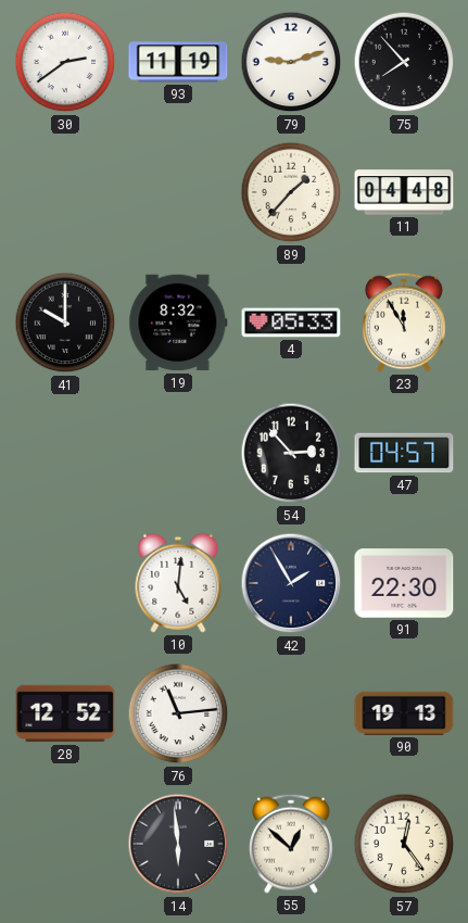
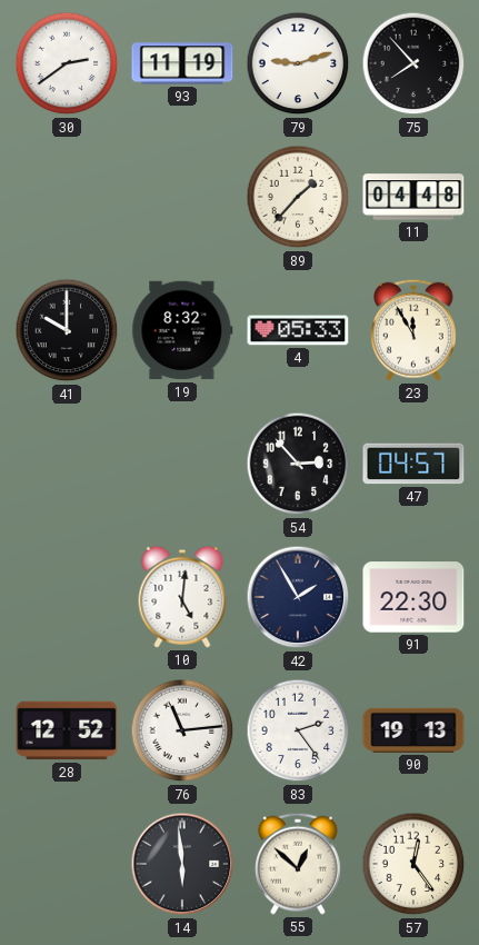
83: none -> 2:24 (298, 730)
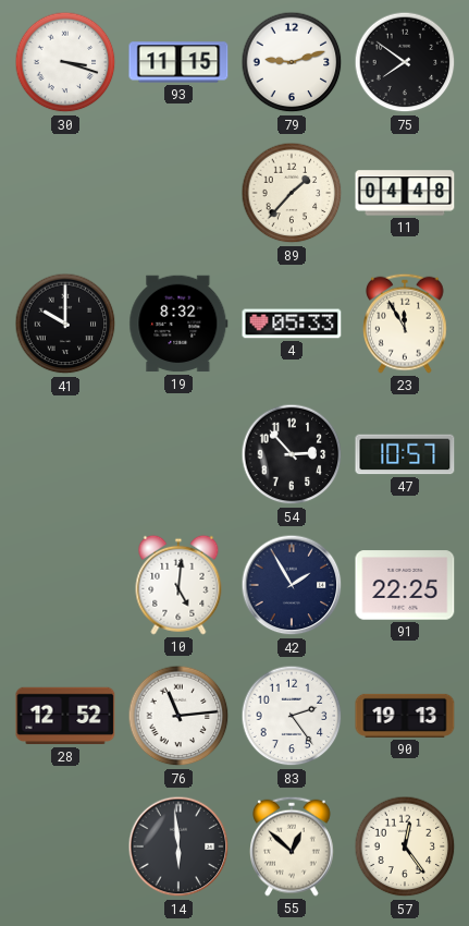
30: 2:39 -> 3:18 (65, 62)
93: 11:19 -> 11:15 (178, 62)
75: 7:53 -> 7:51 (405, 62)
47: 04:57 -> 10:57 (405, 454)
91: 22:30 -> 22:25 (405, 585)
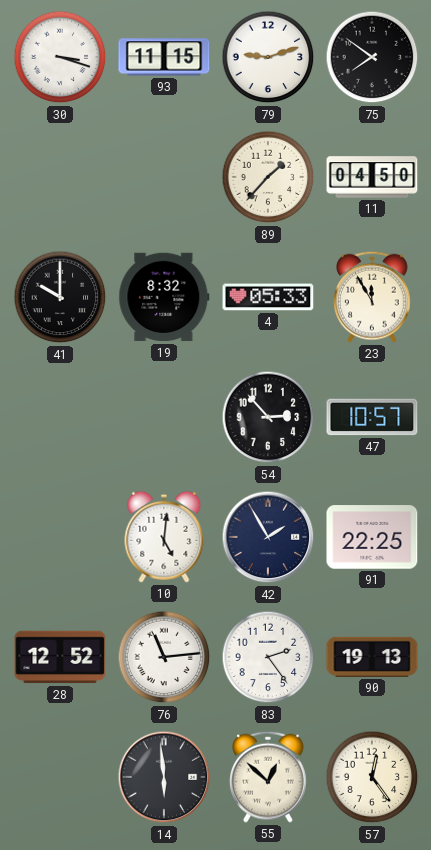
11: 04:48 -> 04:50 (372, 177)
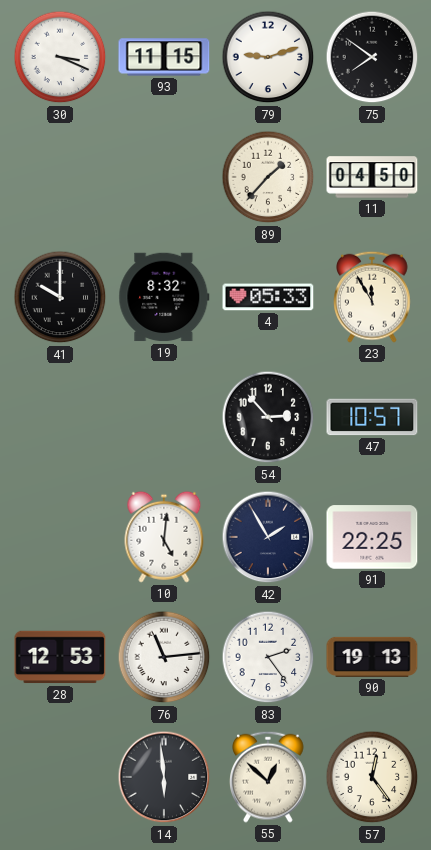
30: 3:18 -> 3:19 (60, 57)
28: 12:52 -> 12:53 (60, 657)
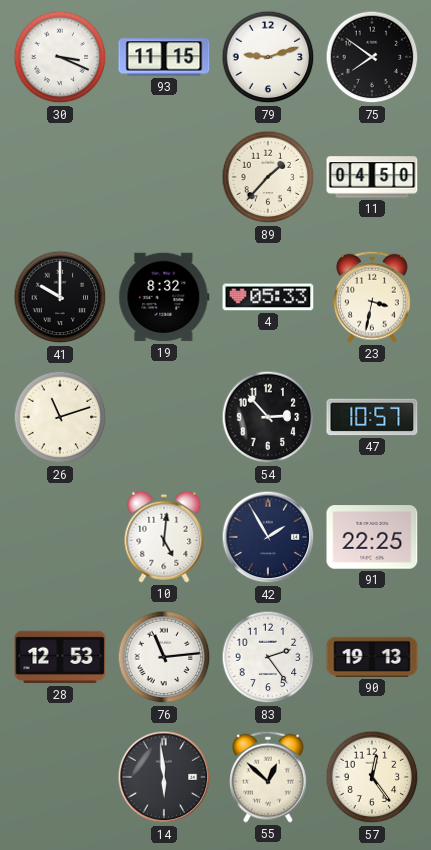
23: 11:55 -> 3:32 (373, 297)
26: none -> 11:12 (60, 417)
